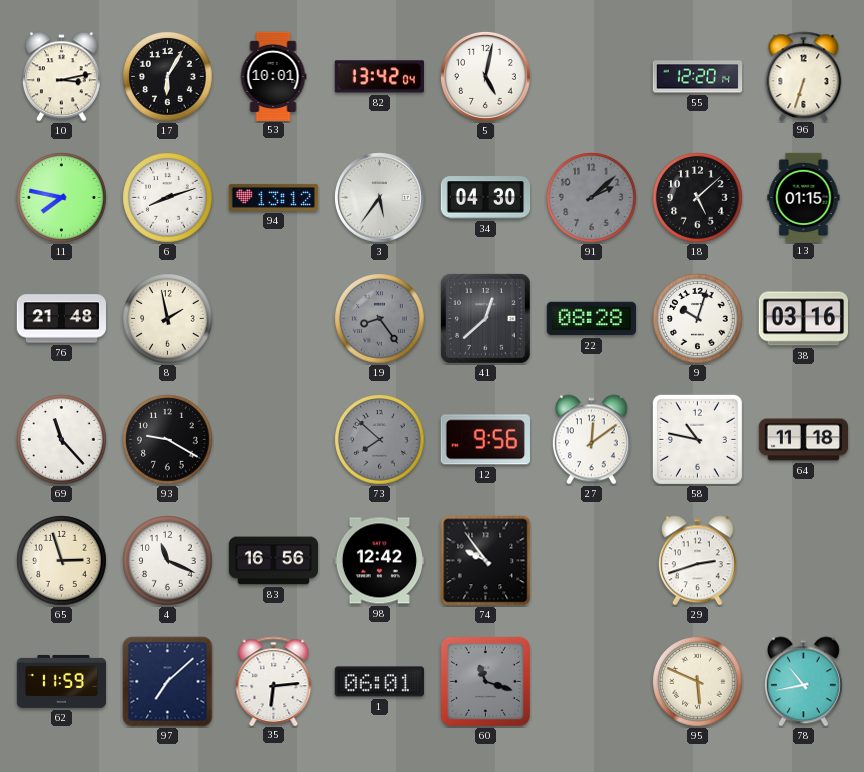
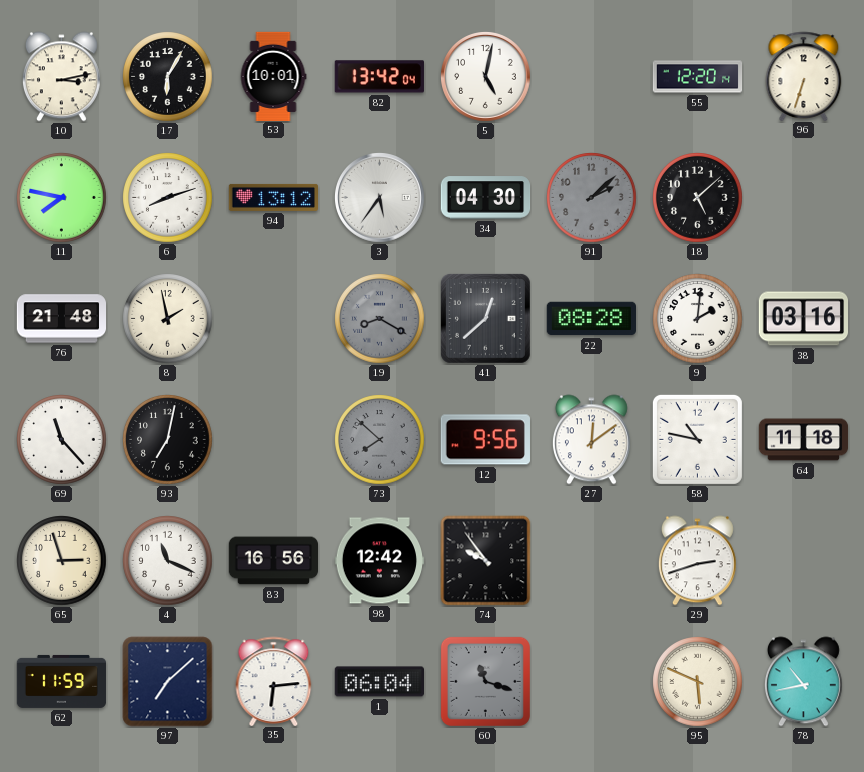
13: 01:15 -> none (804, 197)
19: 8:24 -> 8:20 (380, 319)
9: 10:03 -> 2:01 (698, 319)
93: 9:20 -> 7:02 (168, 440)
1: 06:01 -> 06:04 (379, 682)
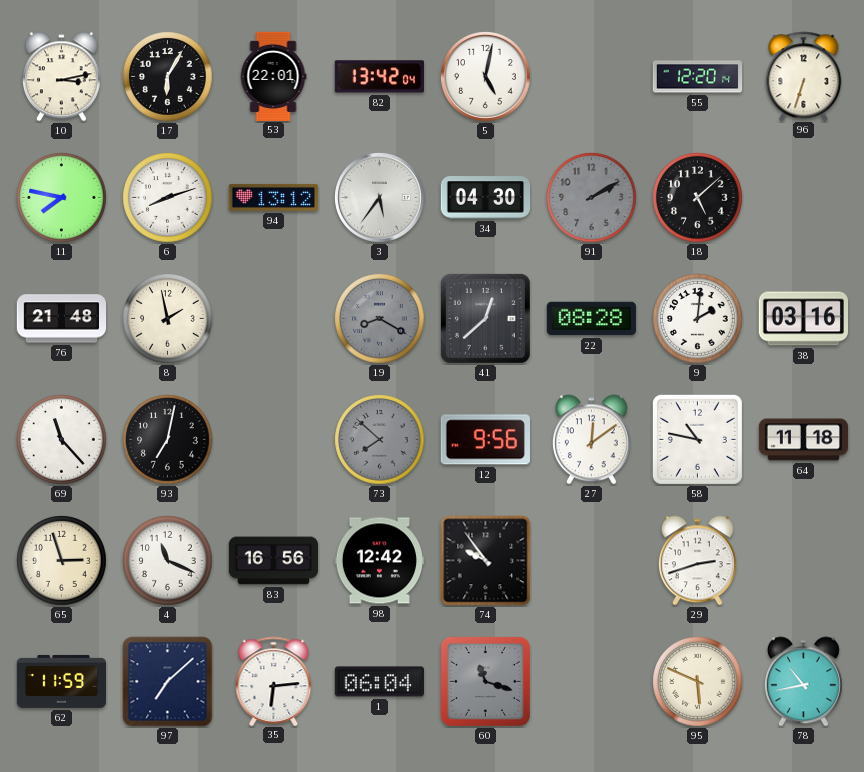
53: 10:01 -> 22:01 (273, 76)
91: 2:08 -> 2:10 (592, 198)
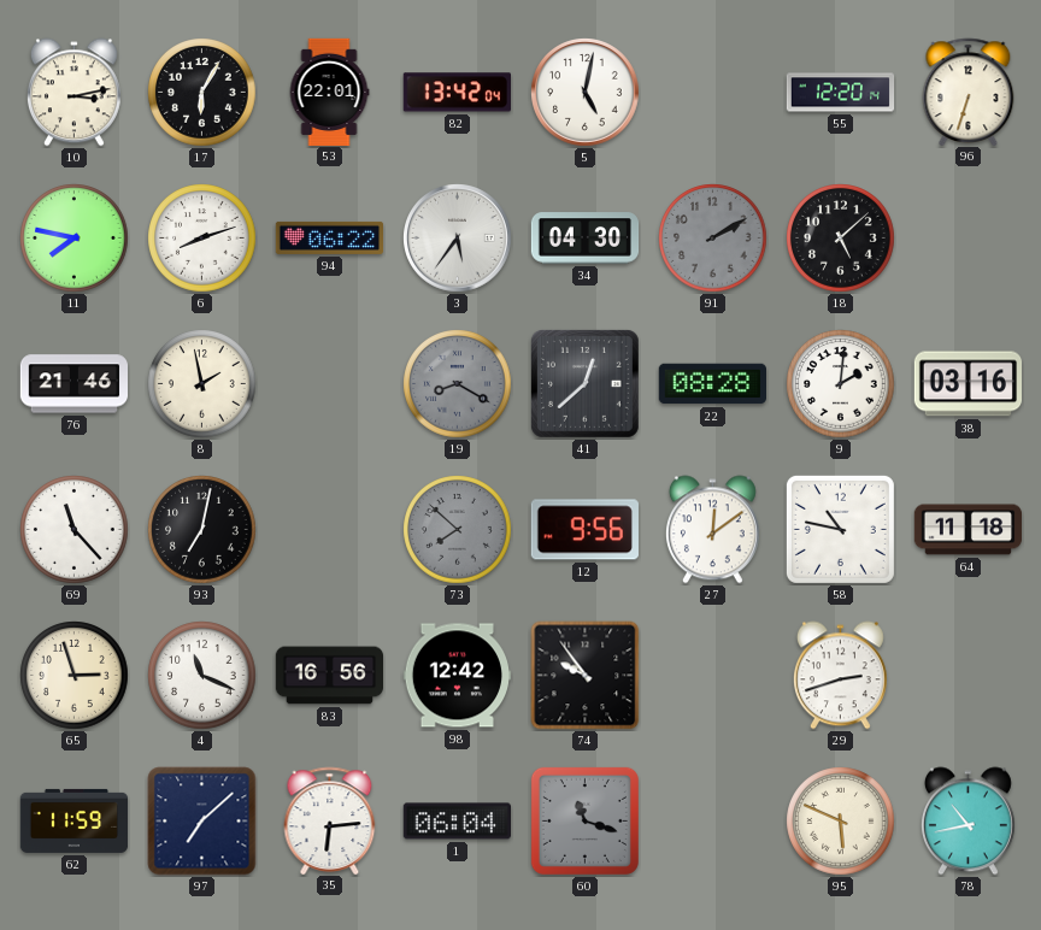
94: 13:12 -> 06:22 (330, 237)
76: 21:48 -> 21:46 (73, 384)
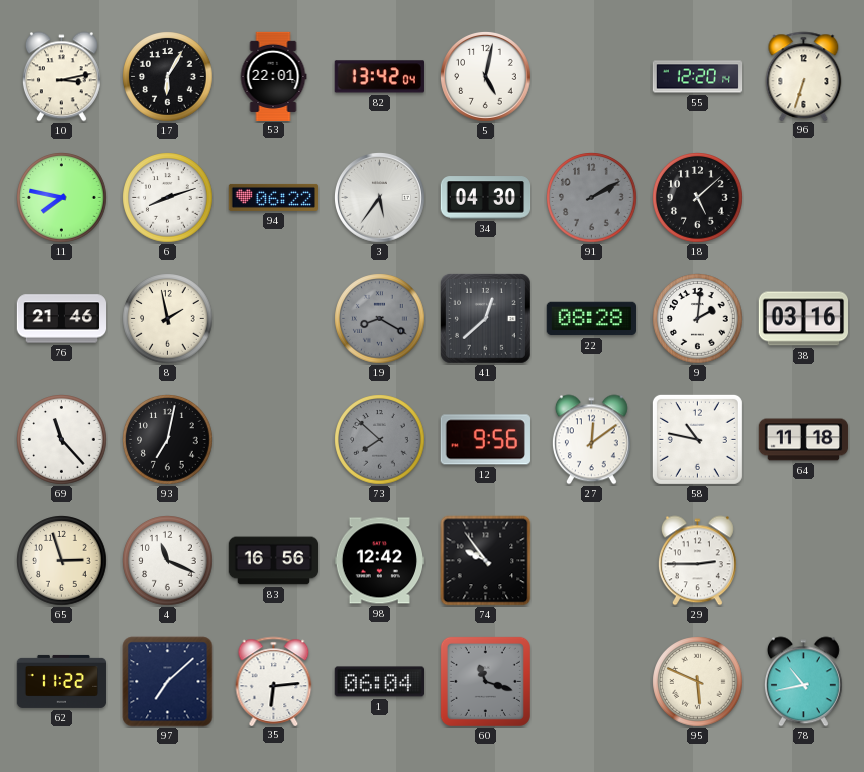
29: 2:42 -> 2:45 (697, 561)
62: 11:59 -> 11:22 (62, 681)
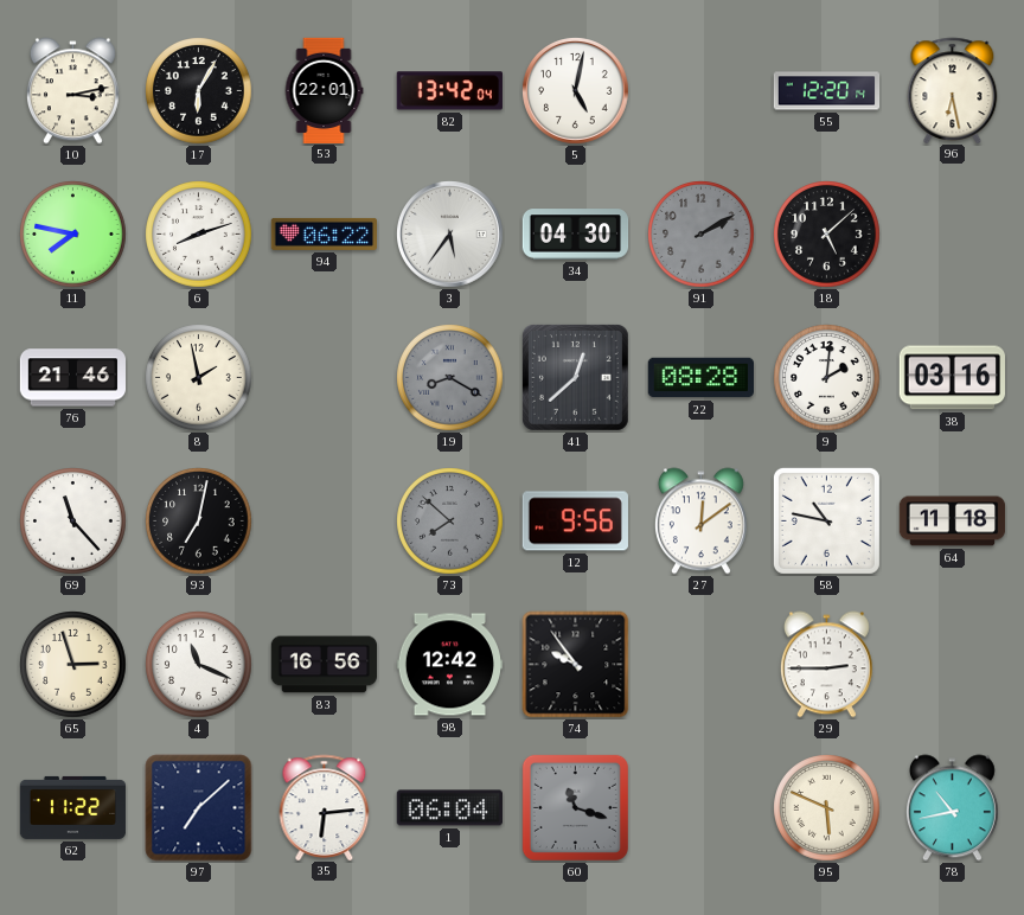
96: 6:33 -> 6:28 (953, 90)
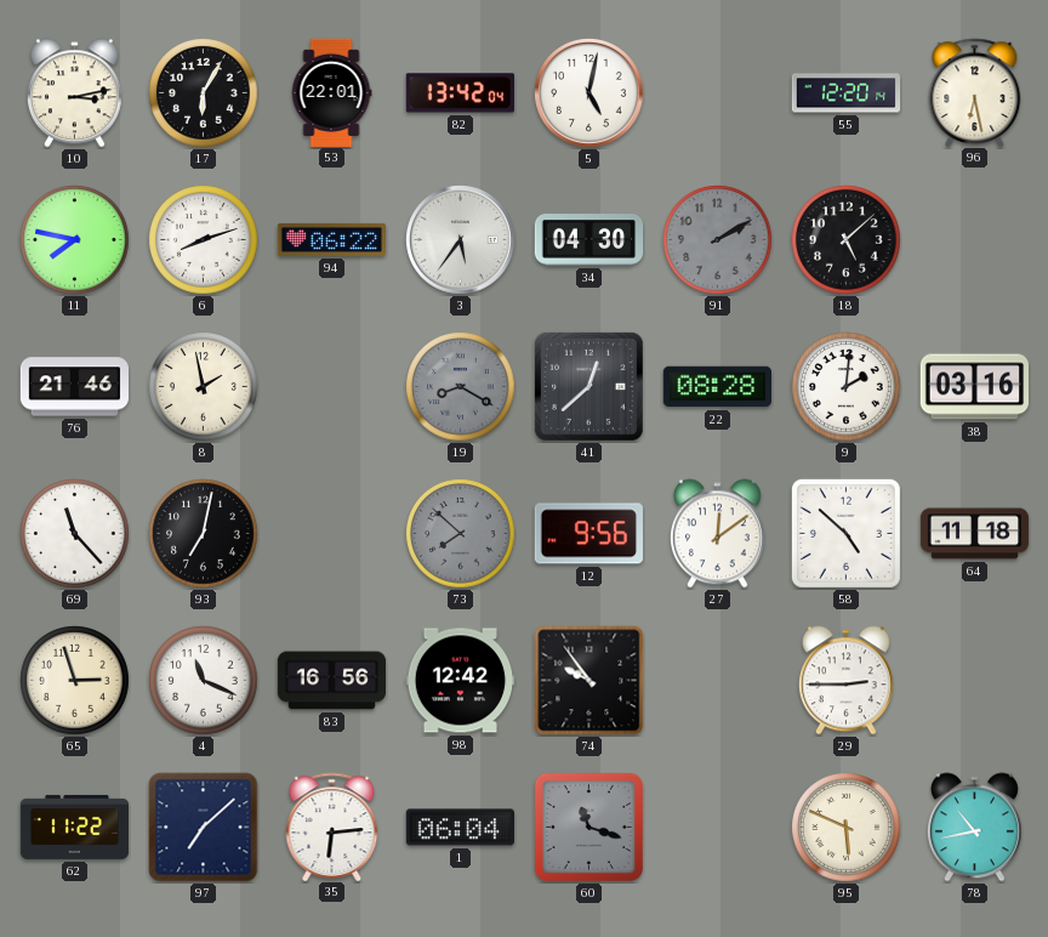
58: 10:47 -> 4:52 (845, 533)
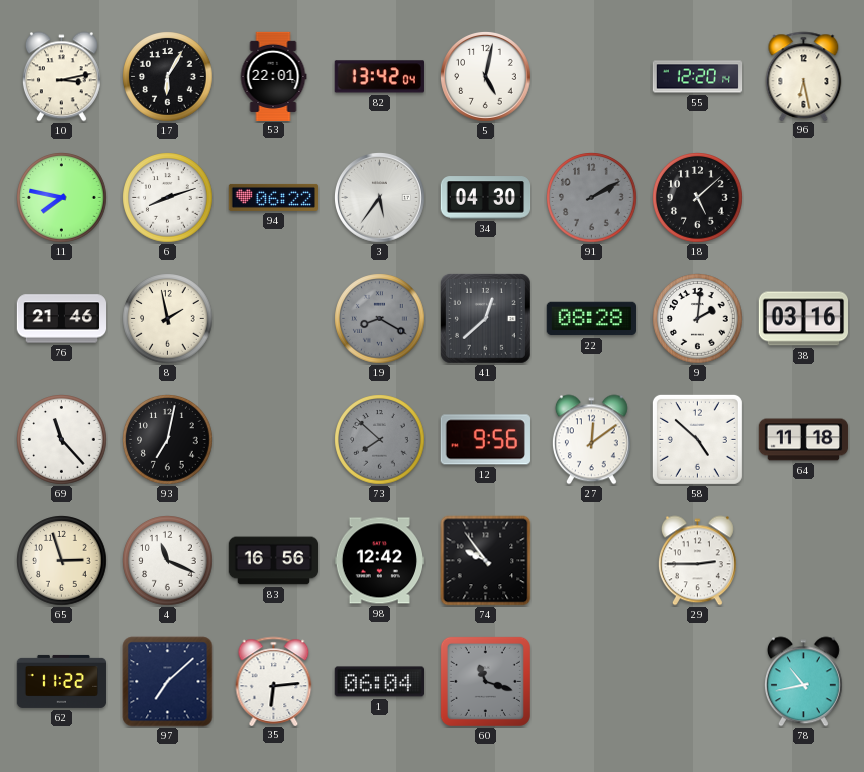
95: 5:49 -> none (847, 828)
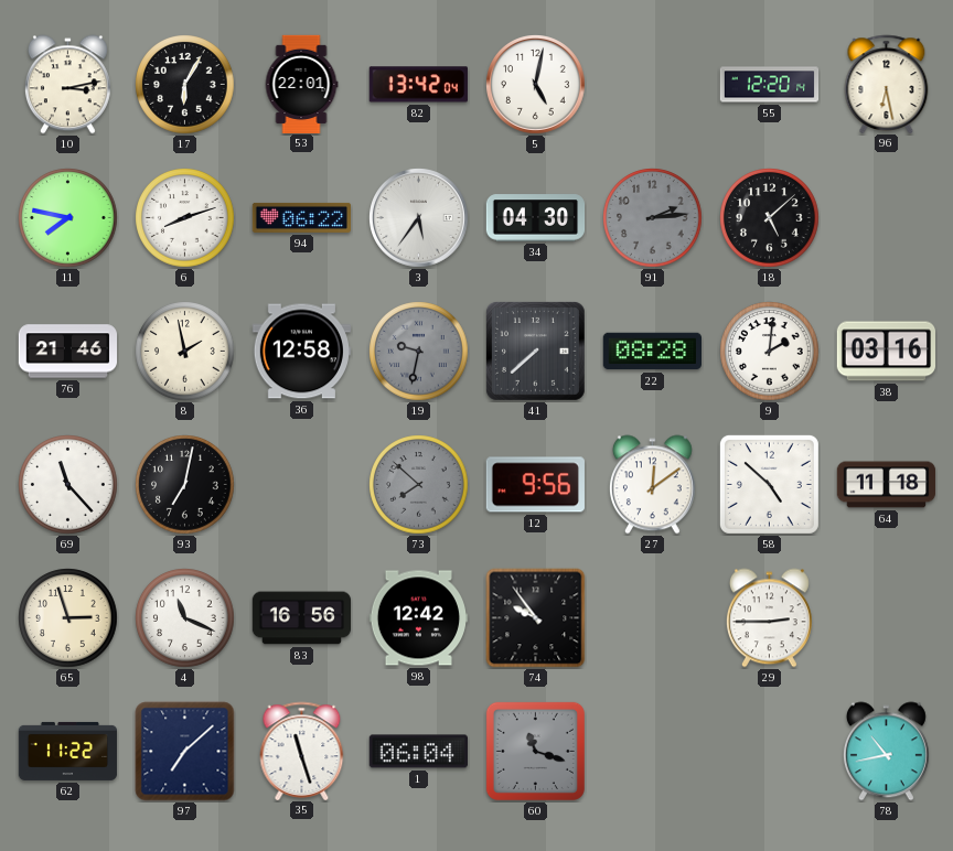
91: 2:10 -> 2:14 (653, 218)
36: none -> 12:58 (301, 352)
19: 8:20 -> 9:32 (419, 352)
41: 12:38 -> 7:38 (535, 351)
35: 6:14 -> 11:27 (302, 751)
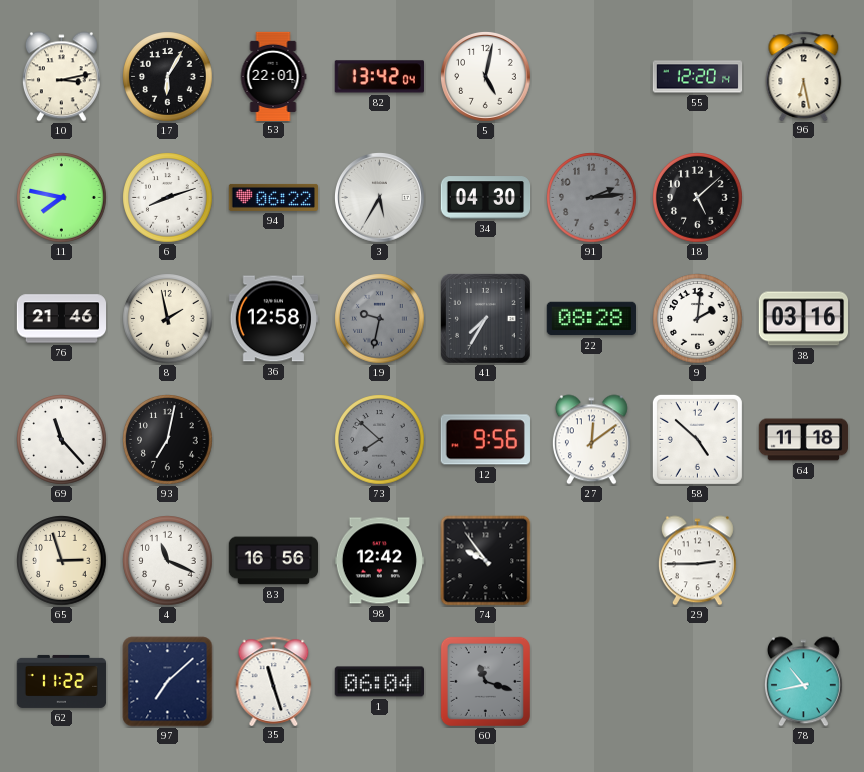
3: 5:36 -> 5:35 (380, 198)
41: 7:38 -> 7:35 (485, 318)
